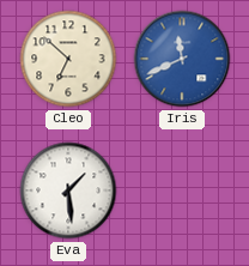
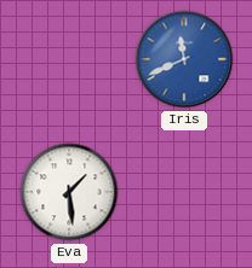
Cleo: 6:52 -> none (68, 59)
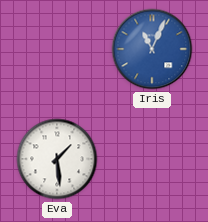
Iris: 11:41 -> 11:04 (152, 49)
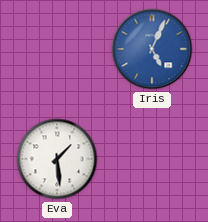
Iris: 11:04 -> 5:04 (152, 49)
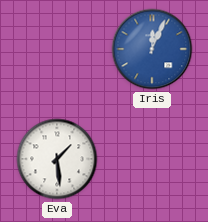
Iris: 5:04 -> 12:04 (152, 49)
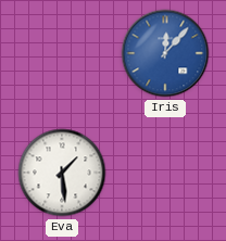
Iris: 12:04 -> 12:07 (165, 53)
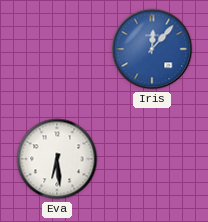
Eva: 1:29 -> 6:29 (57, 159)
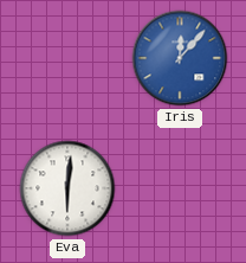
Eva: 6:29 -> 6:01 (67, 188)
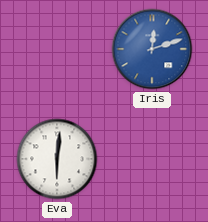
Iris: 12:07 -> 12:12 (152, 49)
